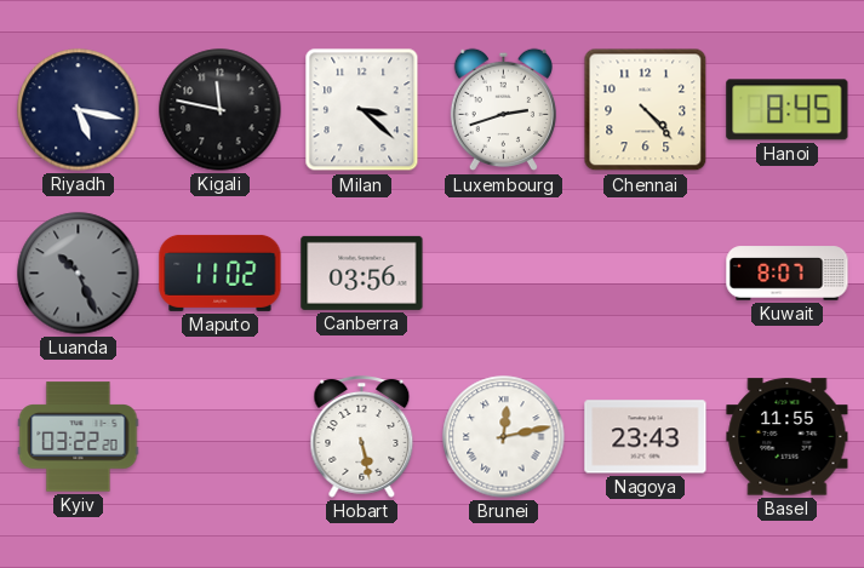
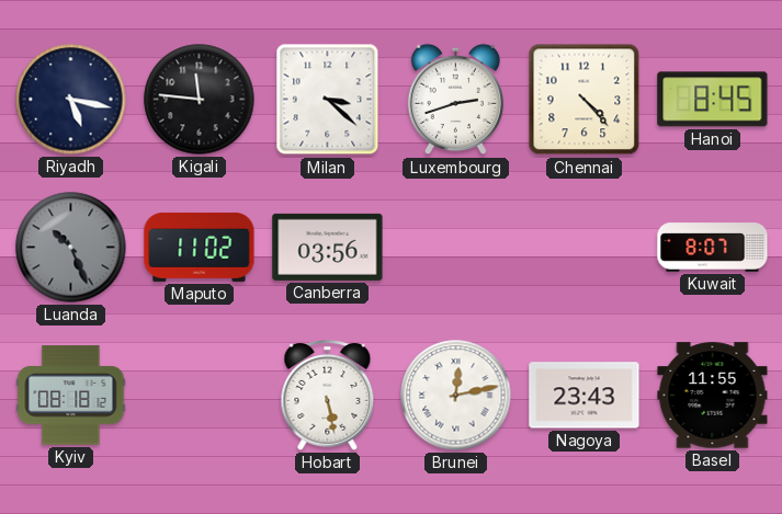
Kigali: 11:47 -> 11:46 (200, 100)
Kyiv: 03:22 -> 08:18 (71, 396)
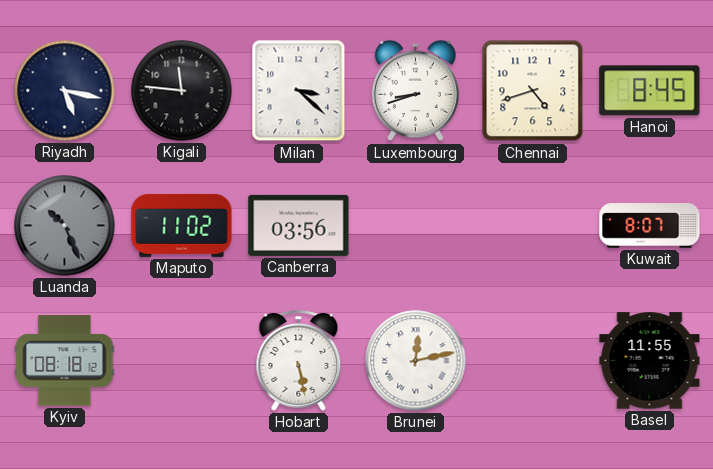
Luxembourg: 2:42 -> 8:42 (415, 91)
Chennai: 4:23 -> 4:42 (533, 91)
Nagoya: 23:43 -> none (585, 396)
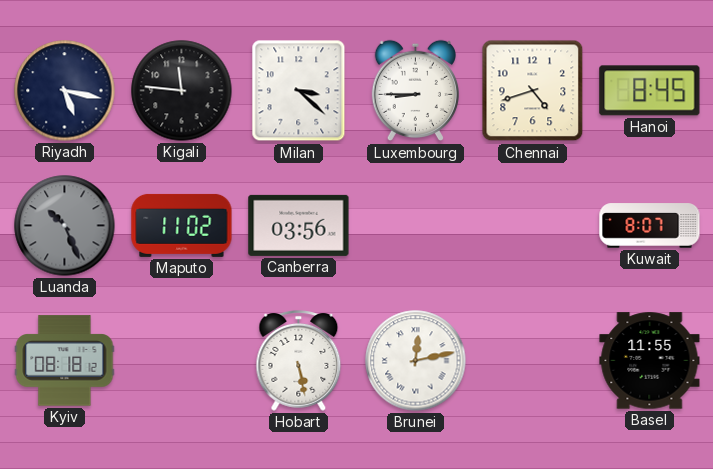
Luxembourg: 8:42 -> 8:45 (415, 91)
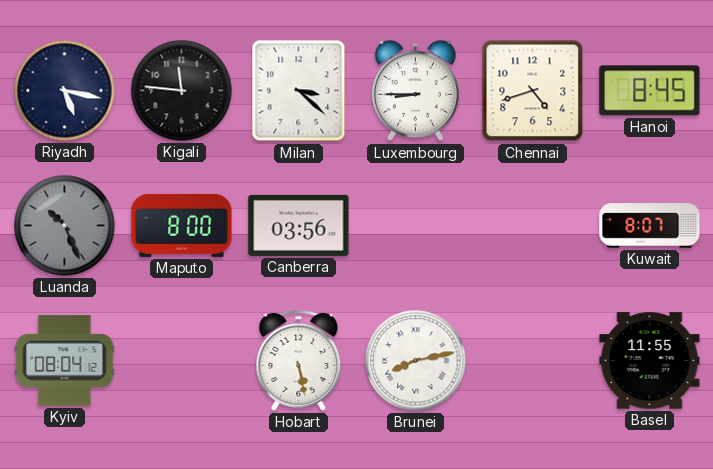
Maputo: 11:02 -> 8:00 (182, 225)
Kyiv: 08:18 -> 08:04 (65, 361)
Brunei: 12:13 -> 8:13 (416, 361)
